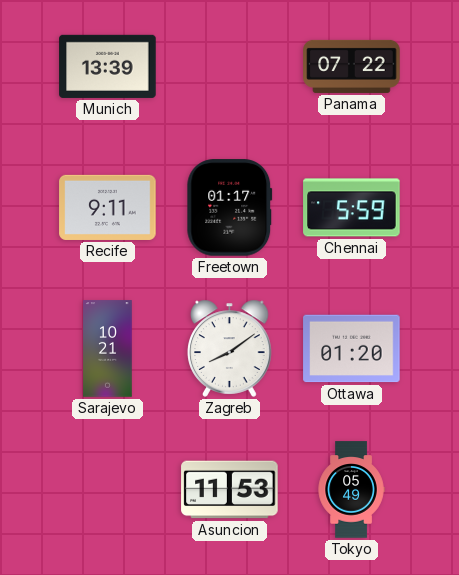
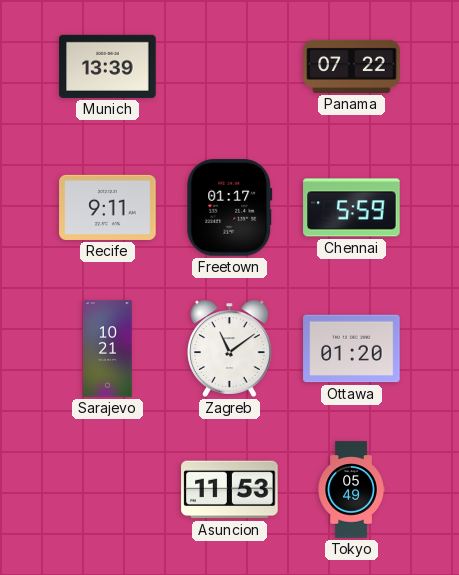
Zagreb: 8:09 -> 11:09 (230, 348)
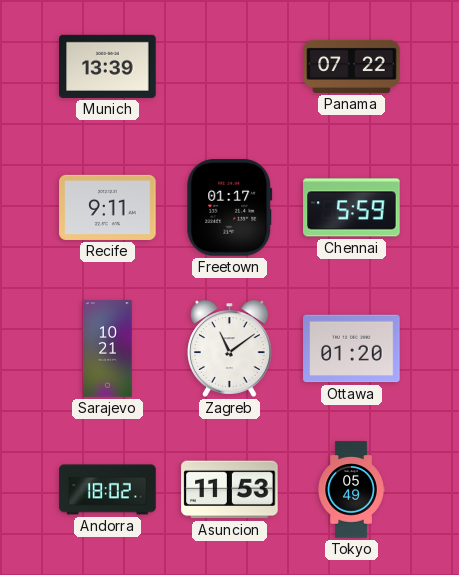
Andorra: none -> 18:02 (108, 490)
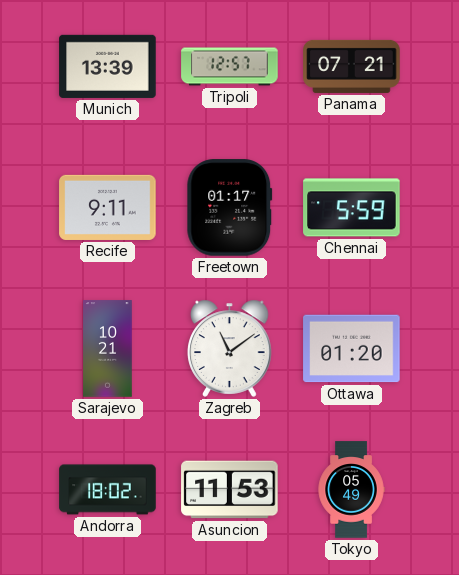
Tripoli: none -> 12:57 (230, 67)
Panama: 07:22 -> 07:21 (352, 66)
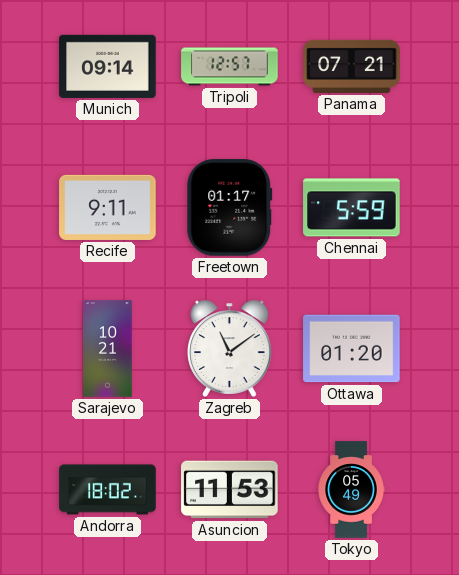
Munich: 13:39 -> 09:14 (108, 66)
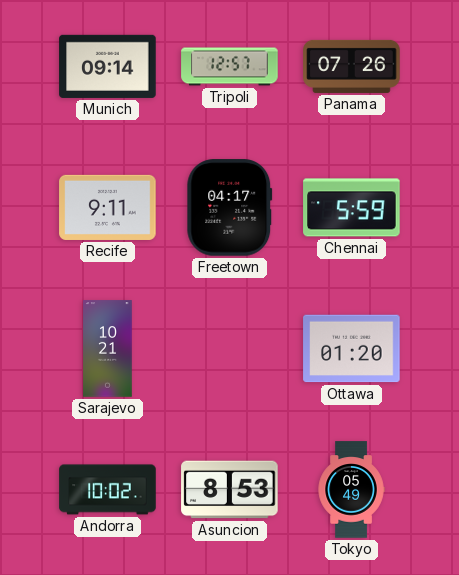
Panama: 07:21 -> 07:26 (352, 66)
Freetown: 01:17 -> 04:17 (230, 208)
Zagreb: 11:09 -> none (230, 348)
Andorra: 18:02 -> 10:02 (108, 490)
Asuncion: 11:53 -> 8:53 (230, 490)
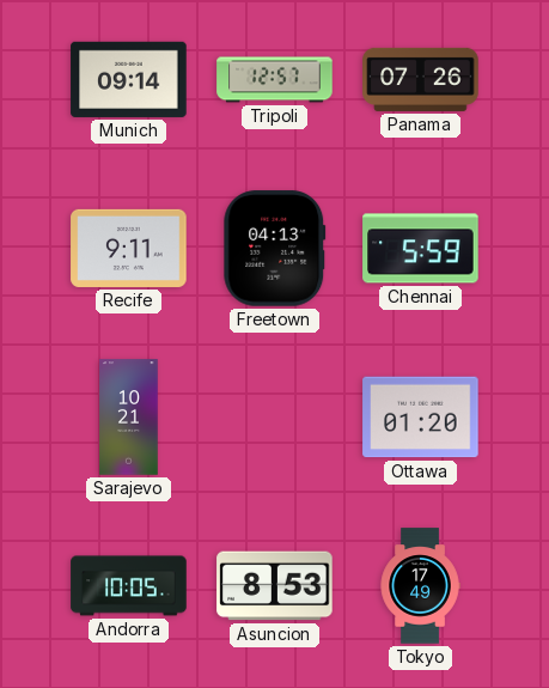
Freetown: 04:17 -> 04:13 (275, 249)
Andorra: 10:02 -> 10:05 (129, 586)
Tokyo: 05:49 -> 17:49 (420, 586)
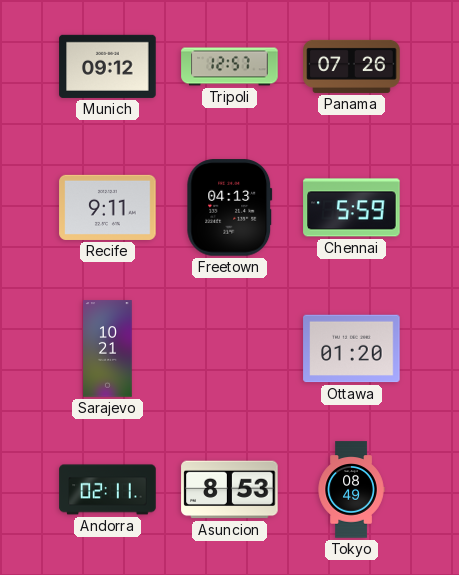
Munich: 09:14 -> 09:12 (108, 66)
Andorra: 10:05 -> 02:11 (108, 490)
Tokyo: 17:49 -> 08:49 (351, 490)
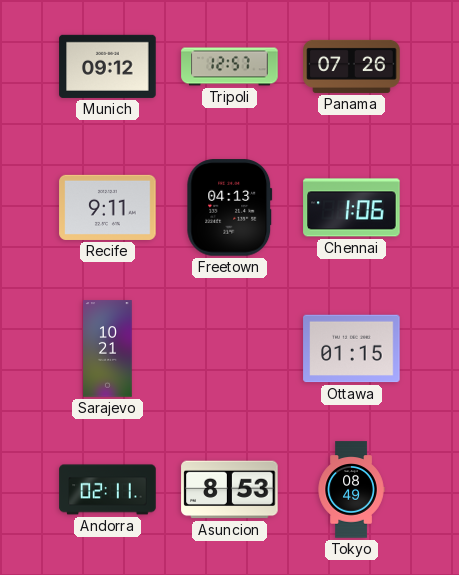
Chennai: 5:59 -> 1:06 (352, 208)
Ottawa: 01:20 -> 01:15 (352, 349)
